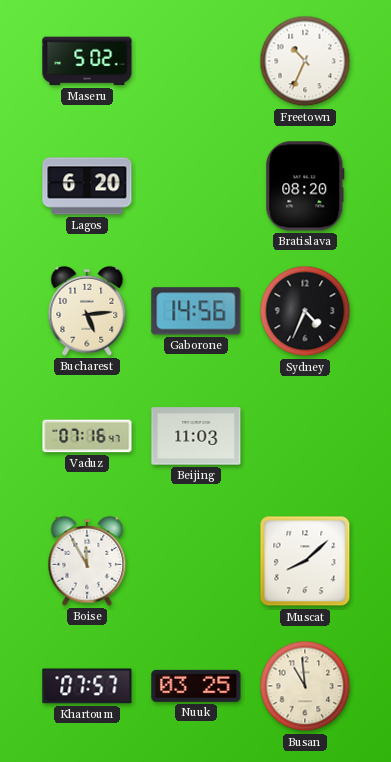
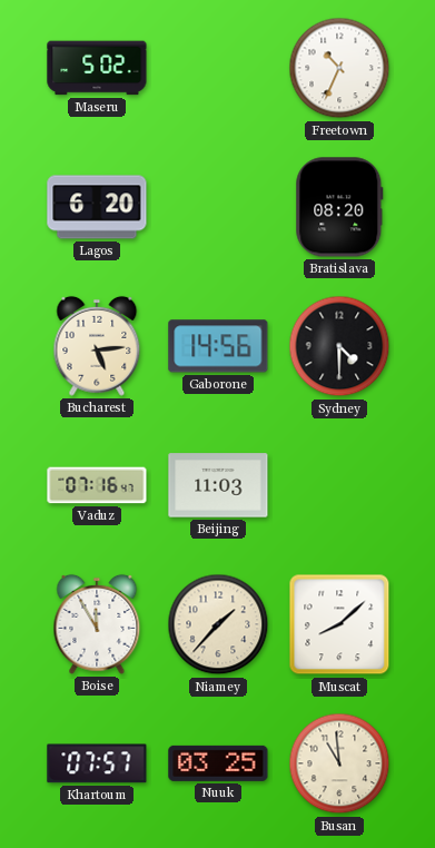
Sydney: 4:34 -> 4:30 (339, 346)
Niamey: none -> 1:37 (218, 624)
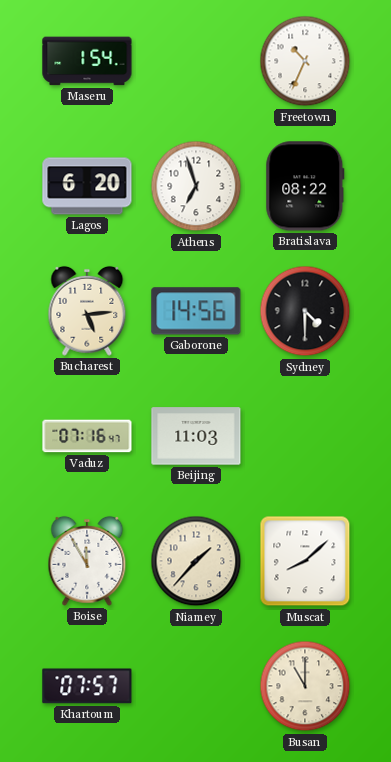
Maseru: 5:02 -> 1:54 (87, 61)
Athens: none -> 6:57 (196, 186)
Bratislava: 08:20 -> 08:22 (305, 186)
Nuuk: 03:25 -> none (218, 763)
Busan: 10:59 -> 11:00 (305, 686)
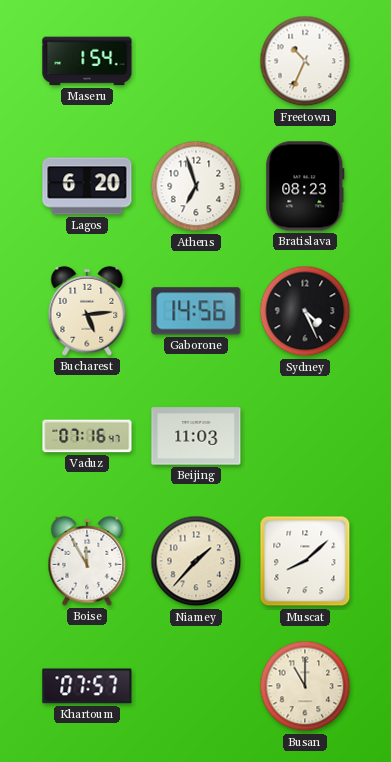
Bratislava: 08:22 -> 08:23 (305, 186)
Sydney: 4:30 -> 4:26 (305, 311)
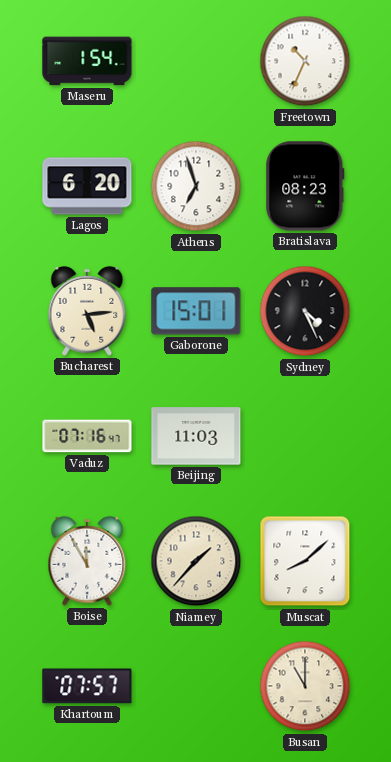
Gaborone: 14:56 -> 15:01 (196, 311)
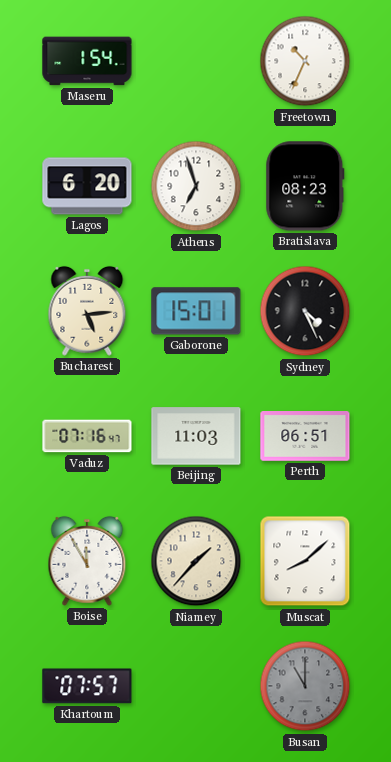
Perth: none -> 06:51 (305, 437)
Busan dial: cream -> grey (305, 686)
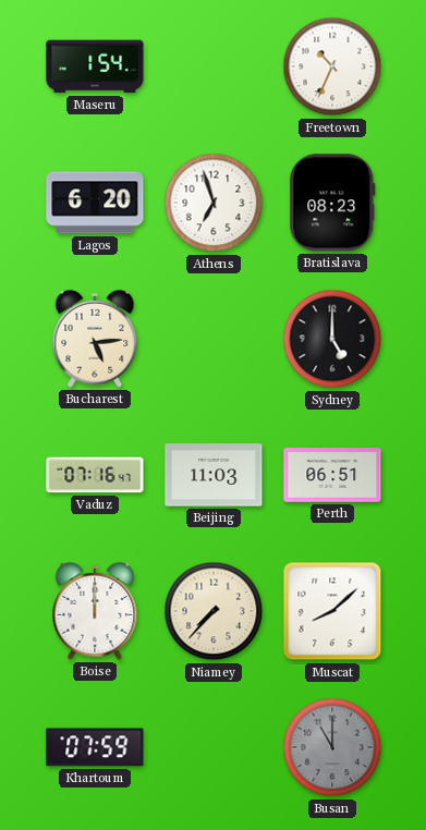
Gaborone: 15:01 -> none (196, 311)
Sydney: 4:26 -> 5:00 (332, 339)
Boise: 11:55 -> 12:00 (95, 611)
Niamey: 1:37 -> 7:37 (214, 611)
Khartoum: 07:57 -> 07:59 (95, 747)
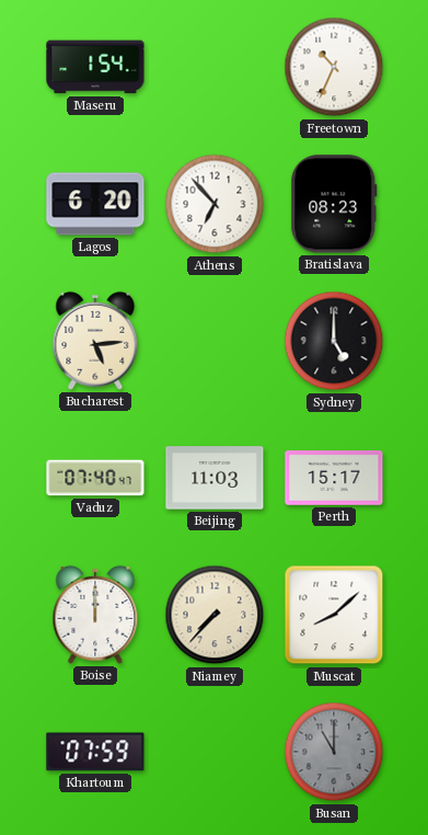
Athens: 6:57 -> 6:53 (215, 204)
Vaduz: 07:16 -> 07:40 (95, 478)
Perth: 06:51 -> 15:17 (334, 479)
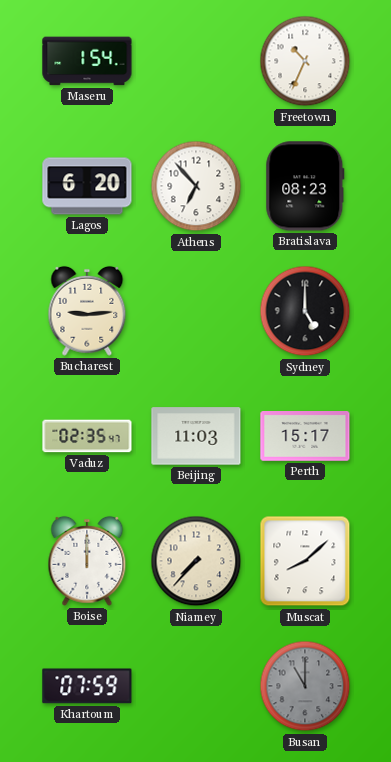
Bucharest: 5:14 -> 9:14 (87, 311)
Vaduz: 07:40 -> 02:35 (87, 436)
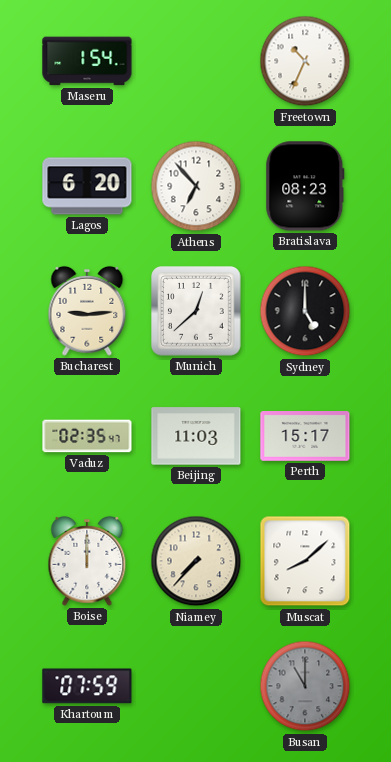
Munich: none -> 12:38 (197, 312)
